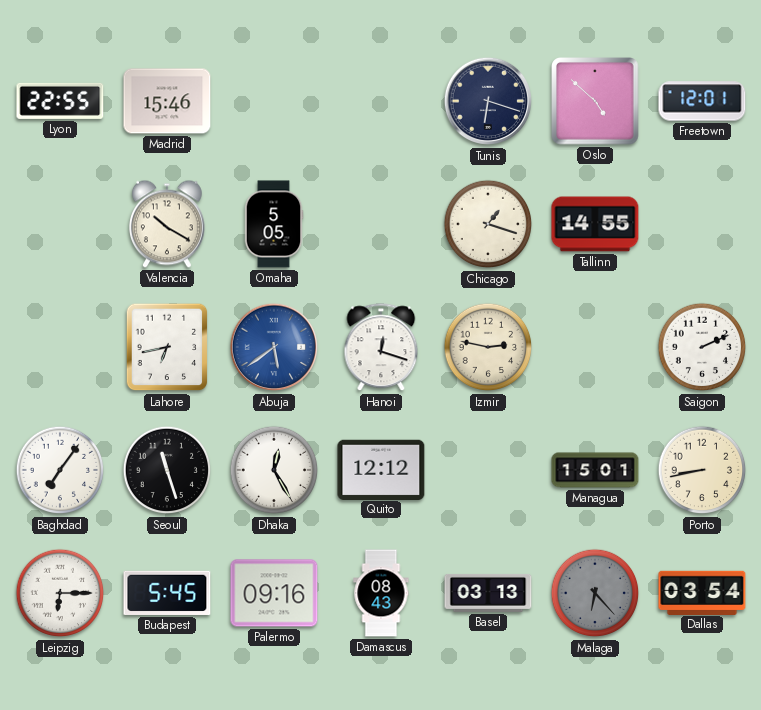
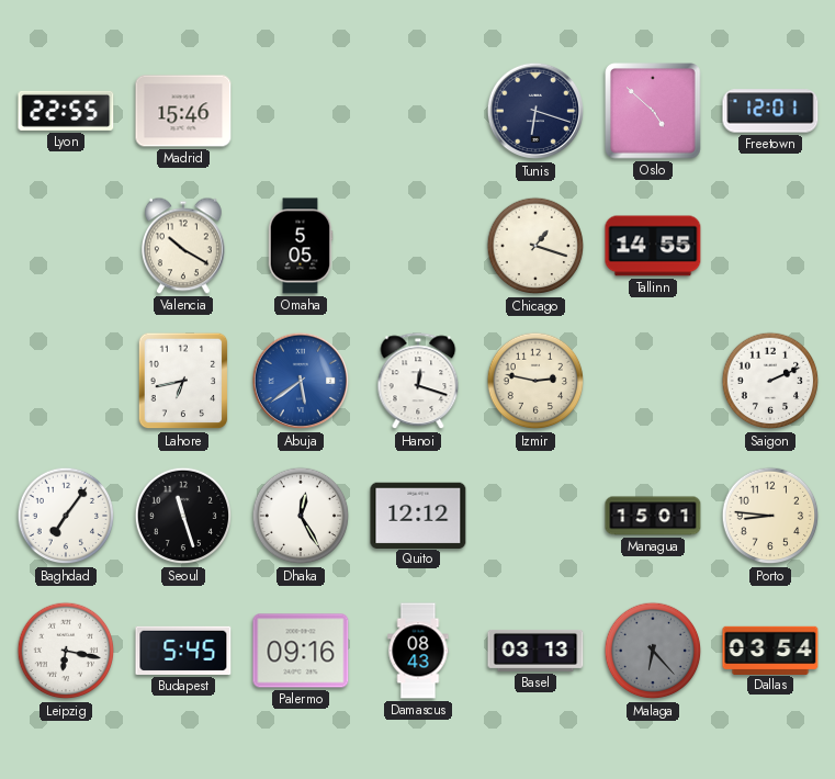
Porto: 8:43 -> 8:46 (770, 516)
Leipzig: 6:15 -> 6:17 (66, 651)
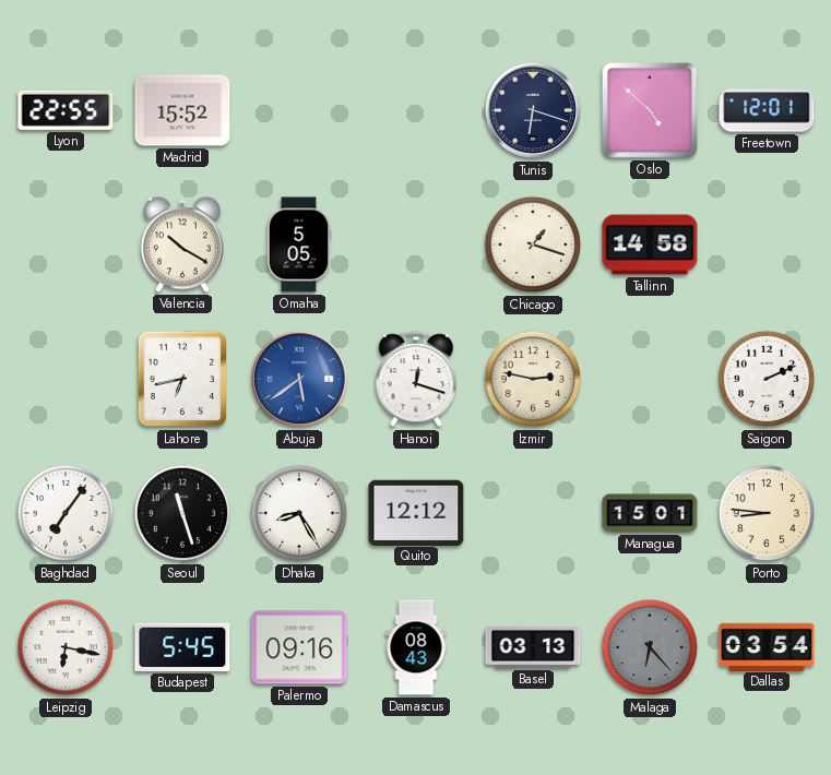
Madrid: 15:46 -> 15:52 (182, 110)
Tallinn: 14:55 -> 14:58 (650, 245)
Dhaka: 12:25 -> 8:25 (299, 513)
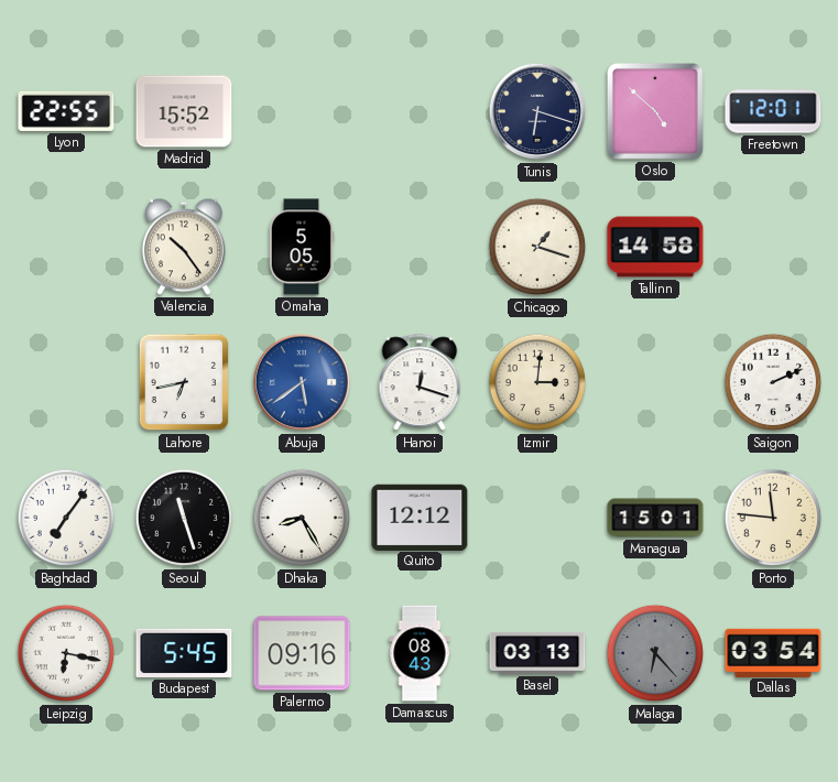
Valencia: 10:20 -> 10:24 (184, 247)
Izmir: 2:47 -> 3:01 (537, 382)
Porto: 8:46 -> 11:46 (773, 518)
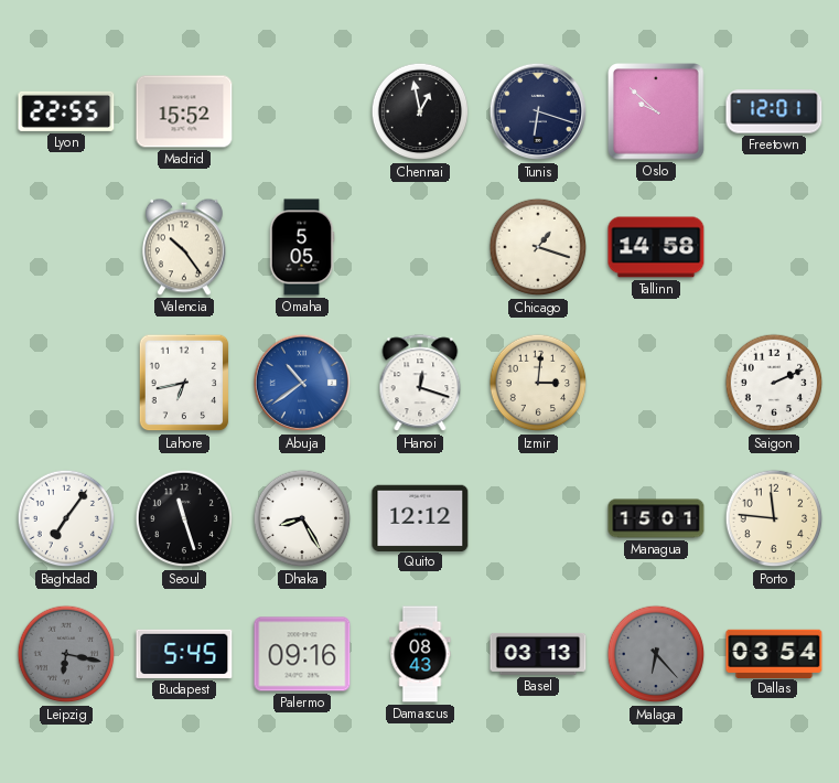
Chennai: none -> 12:58 (420, 111)
Oslo: 4:52 -> 9:52 (657, 112)
Abuja: 5:39 -> 10:39 (302, 383)
Leipzig dial: white -> grey (66, 654)
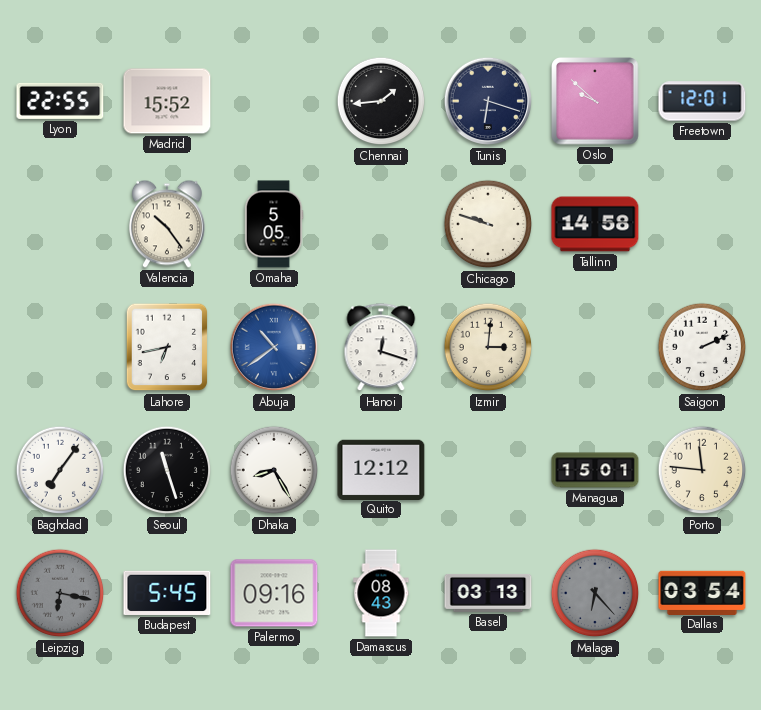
Chennai: 12:58 -> 1:44 (381, 101)
Chicago: 1:18 -> 9:48 (488, 224)
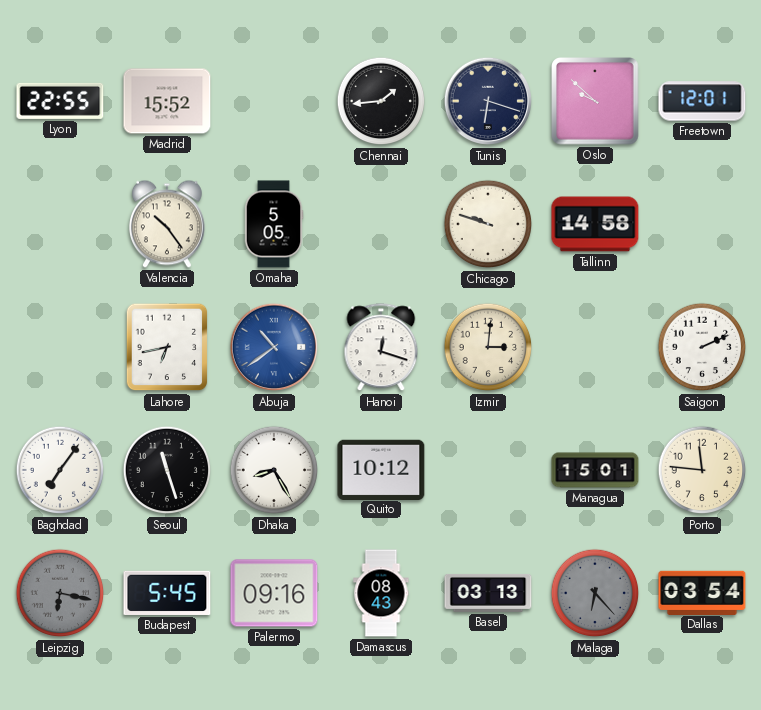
Quito: 12:12 -> 10:12 (381, 469)
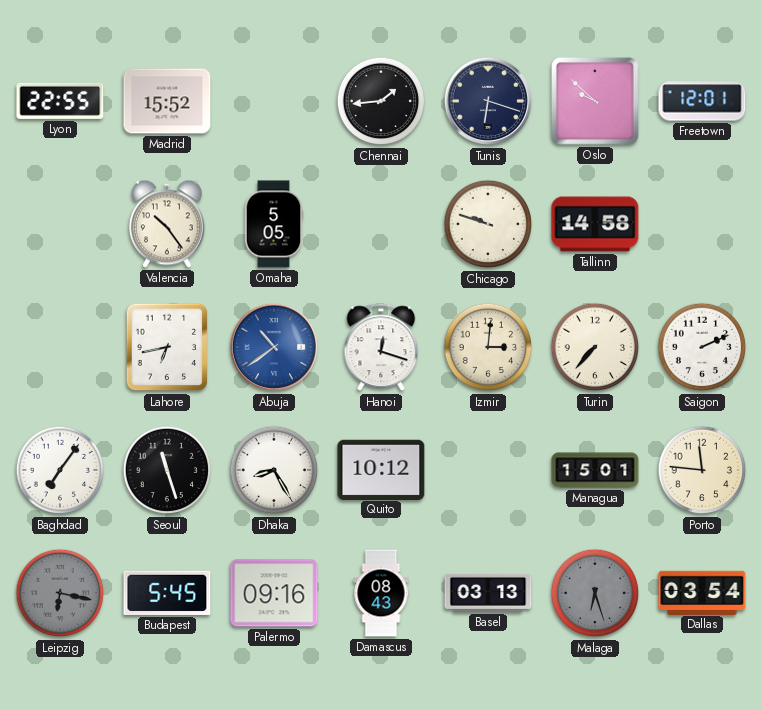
Turin: none -> 7:37 (595, 347)
Malaga: 6:23 -> 6:27 (595, 593)
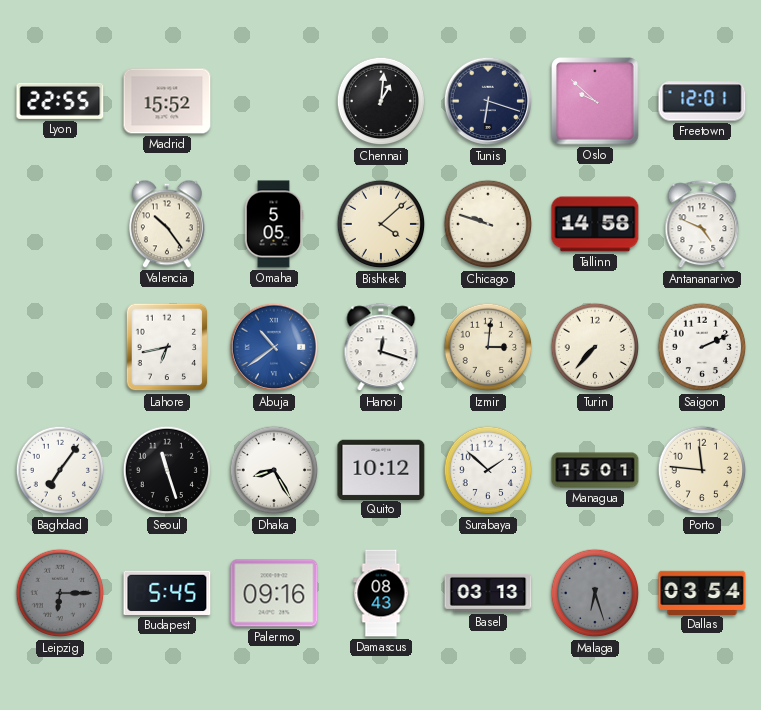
Chennai: 1:44 -> 1:01 (381, 101)
Bishkek: none -> 4:08 (381, 224)
Antananarivo: none -> 4:49 (702, 225)
Surabaya: none -> 1:52 (488, 470)
Leipzig: 6:17 -> 6:15 (60, 593)
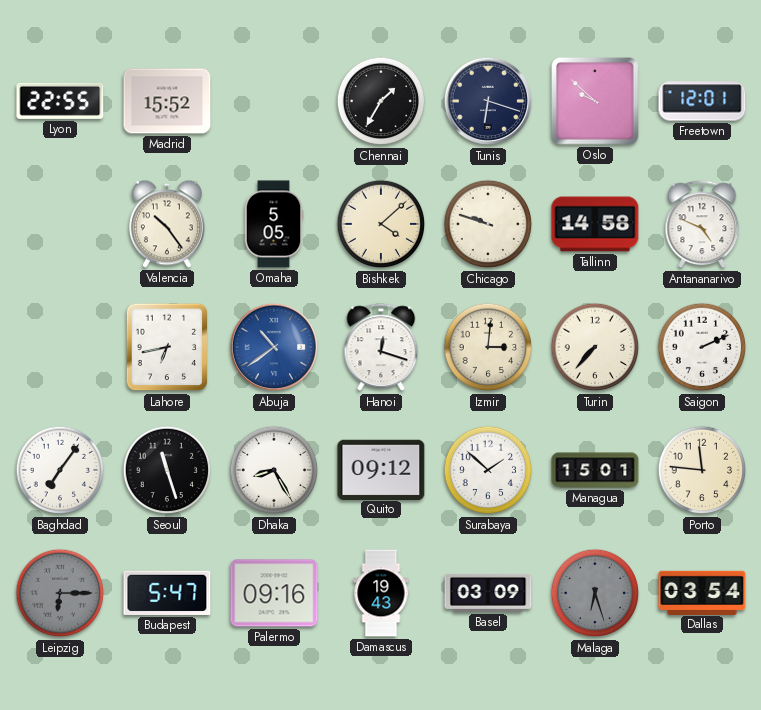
Chennai: 1:01 -> 1:35 (381, 101)
Quito: 10:12 -> 09:12 (381, 469)
Budapest: 5:45 -> 5:47 (167, 593)
Damascus: 08:43 -> 19:43 (381, 593)
Basel: 03:13 -> 03:09 (488, 593)
